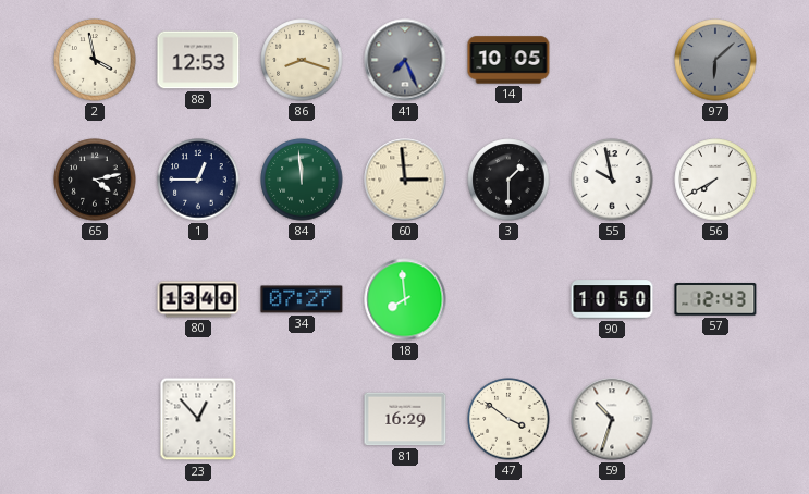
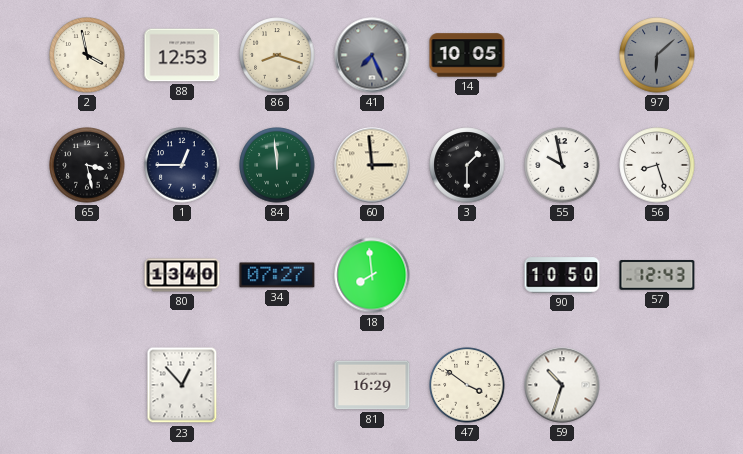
65: 4:13 -> 3:28 (87, 165)
56: 7:40 -> 8:27 (657, 165)
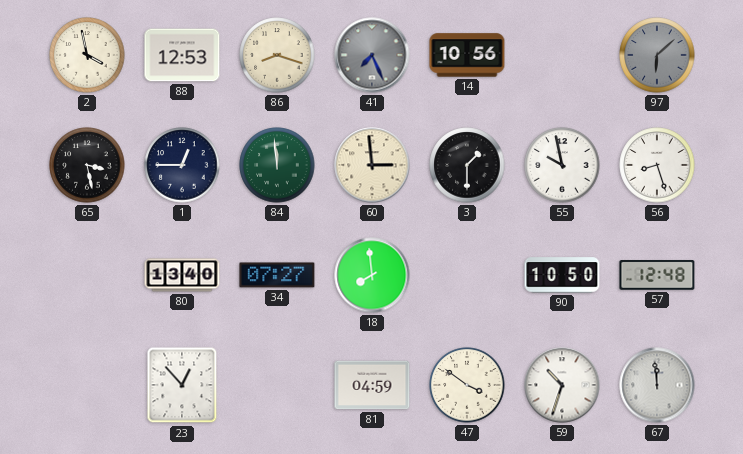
14: 10:05 -> 10:56 (467, 55)
57: 12:43 -> 12:48 (657, 276)
81: 16:29 -> 04:59 (372, 385)
67: none -> 11:59 (657, 385)
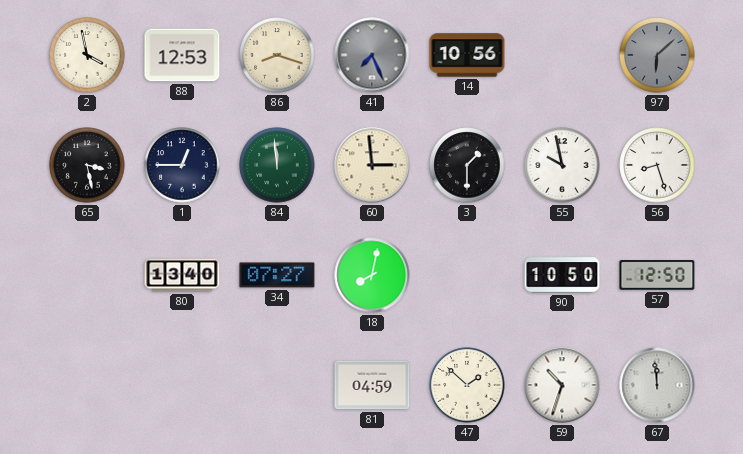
18: 7:59 -> 8:02 (372, 275)
57: 12:48 -> 12:50 (657, 276)
23: 12:53 -> none (182, 385)
47: 3:51 -> 1:52 (467, 385)
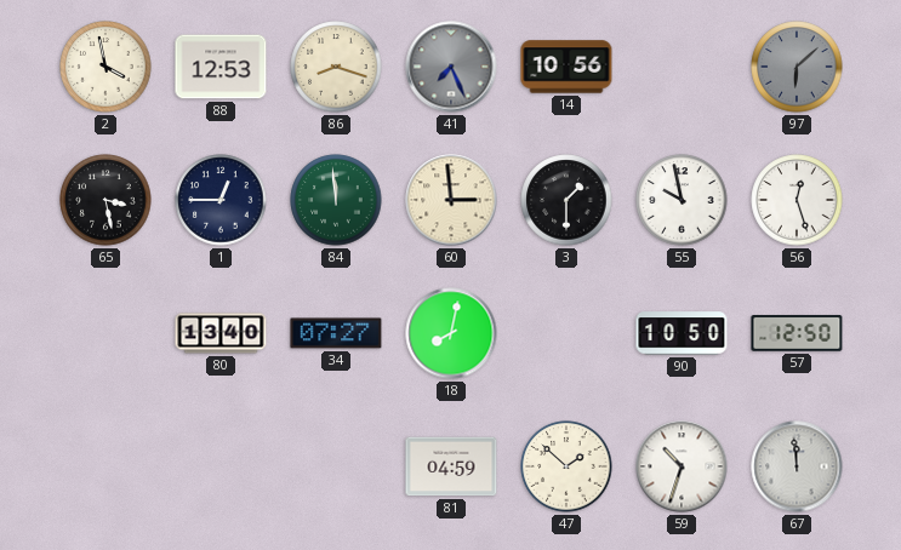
56: 8:27 -> 12:27 (797, 200)
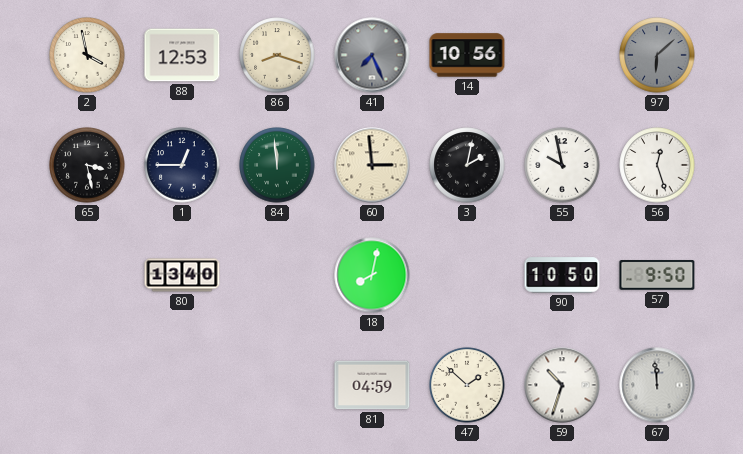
3: 1:30 -> 2:02 (467, 165)
34: 07:27 -> none (336, 333)
57: 12:50 -> 9:50 (657, 276)
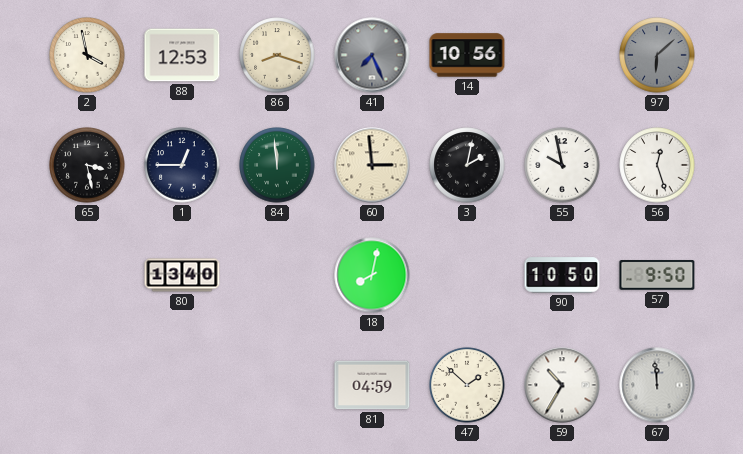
59: 10:33 -> 10:35 (562, 385)
